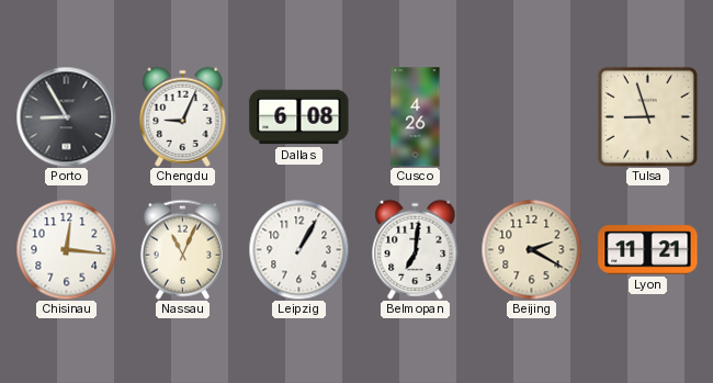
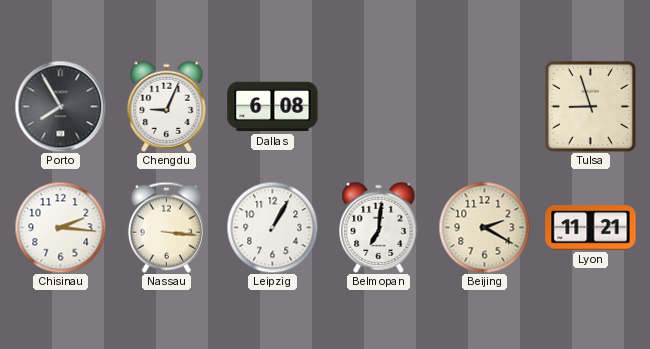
Porto: 8:55 -> 7:55 (60, 106)
Cusco: 4:26 -> none (416, 117)
Chisinau: 12:16 -> 2:16 (60, 227)
Nassau: 11:04 -> 3:16 (166, 227)
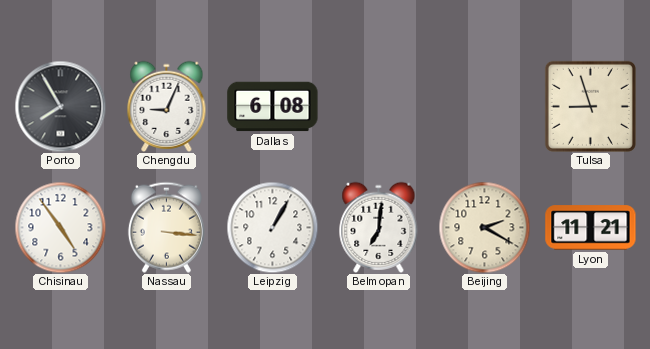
Chisinau: 2:16 -> 4:54 (60, 227)
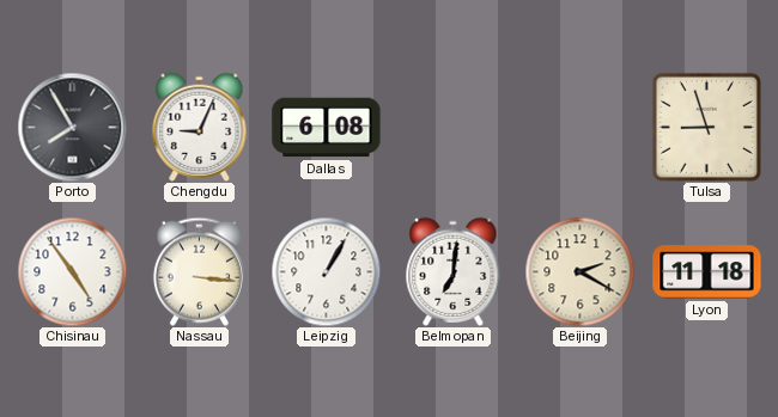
Lyon: 11:21 -> 11:18 (707, 272)
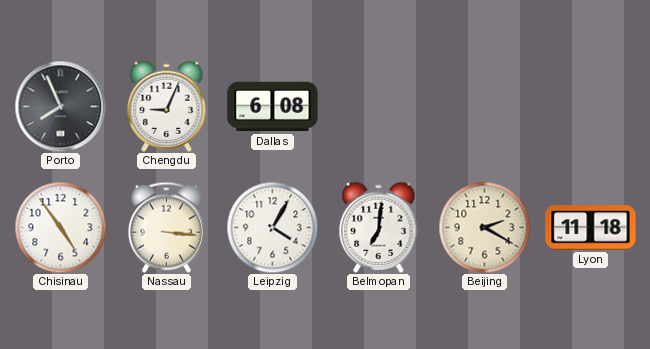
Porto: 7:55 -> 7:56 (60, 106)
Tulsa: 8:57 -> none (706, 127)
Leipzig: 1:05 -> 4:05 (272, 227)
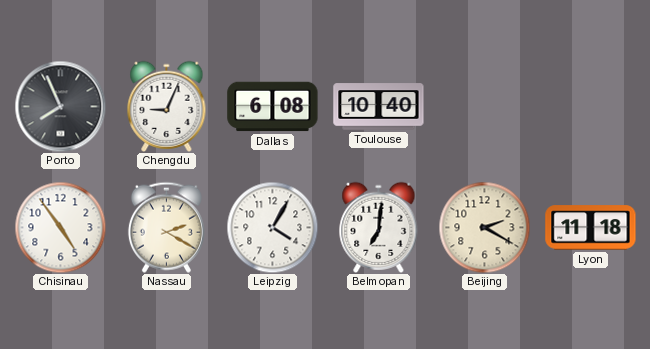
Toulouse: none -> 10:40 (379, 107)
Nassau: 3:16 -> 2:20 (166, 227)
